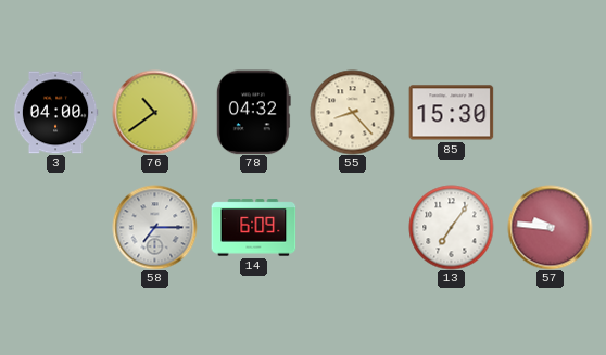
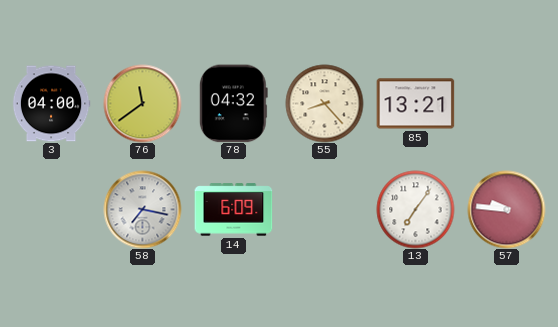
76: 10:39 -> 11:39 (142, 103)
85: 15:30 -> 13:21 (415, 104)
58: 7:15 -> 7:17 (142, 209)
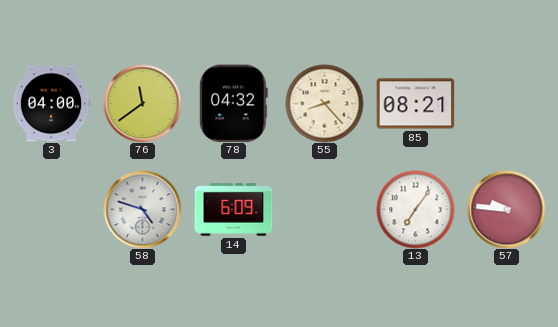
85: 13:21 -> 08:21 (415, 104)
58: 7:17 -> 4:48 (142, 209)
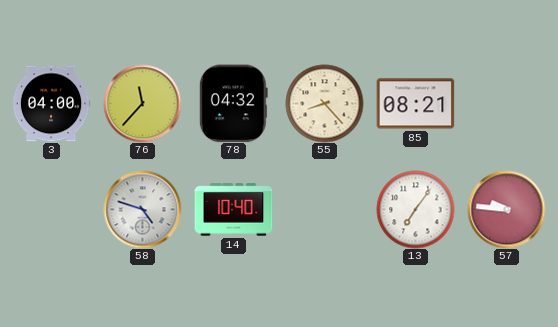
76: 11:39 -> 11:37 (142, 103)
14: 6:09 -> 10:40 (233, 210)
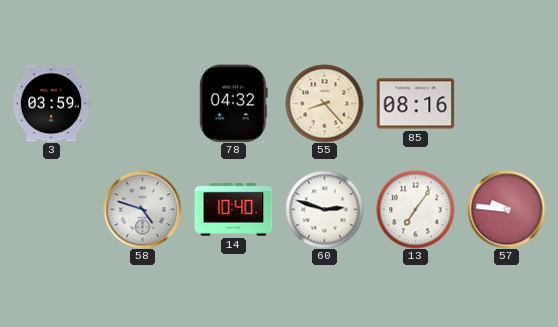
3: 04:00 -> 03:59 (51, 104)
76: 11:37 -> none (142, 103)
85: 08:21 -> 08:16 (415, 104)
60: none -> 2:48 (324, 209)
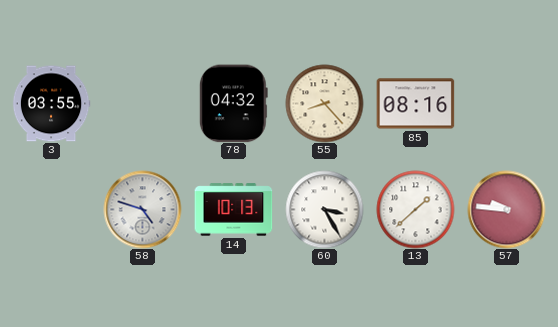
3: 03:59 -> 03:55 (51, 104)
14: 10:40 -> 10:13 (233, 210)
60: 2:48 -> 3:25 (324, 209)
13: 7:06 -> 1:38 (415, 209)
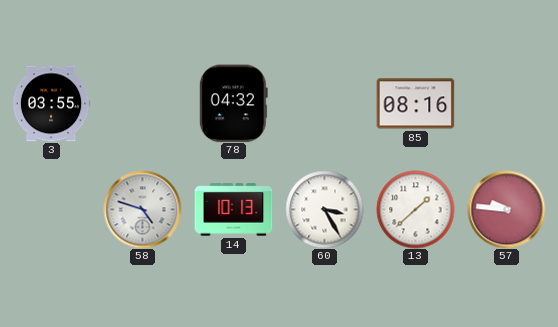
55: 8:23 -> none (324, 103)
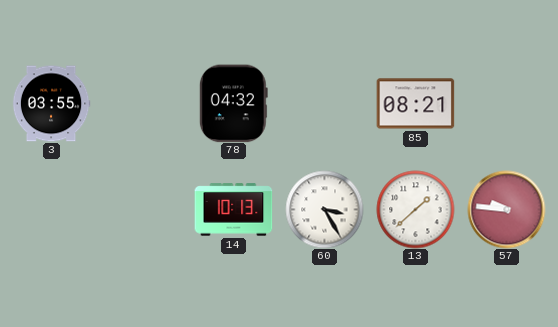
85: 08:16 -> 08:21 (415, 104)
58: 4:48 -> none (142, 209)
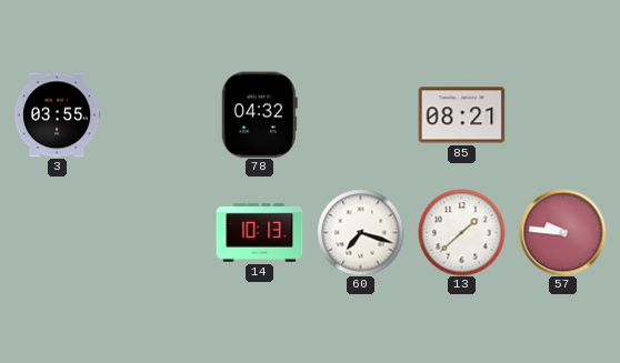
60: 3:25 -> 7:18 (360, 232)
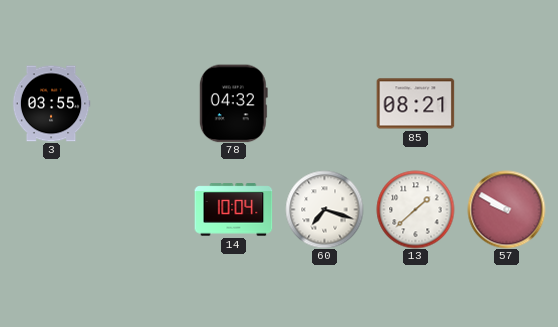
14: 10:13 -> 10:04 (233, 210)
57: 9:46 -> 9:50 (506, 209)
